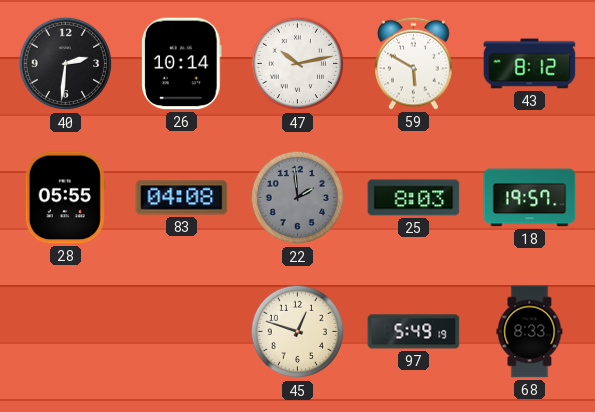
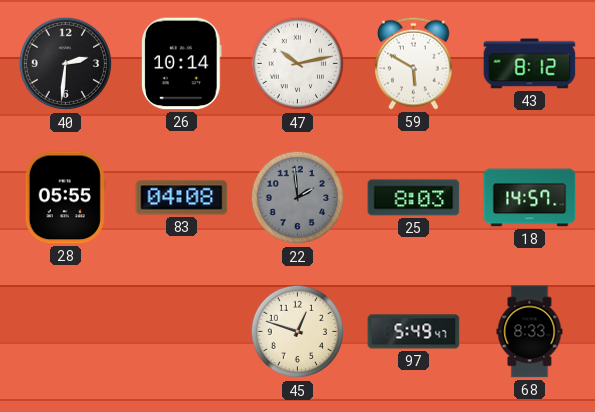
18: 19:57 -> 14:57 (530, 198)
97: 5:49:19 -> 5:49:47 (414, 332)
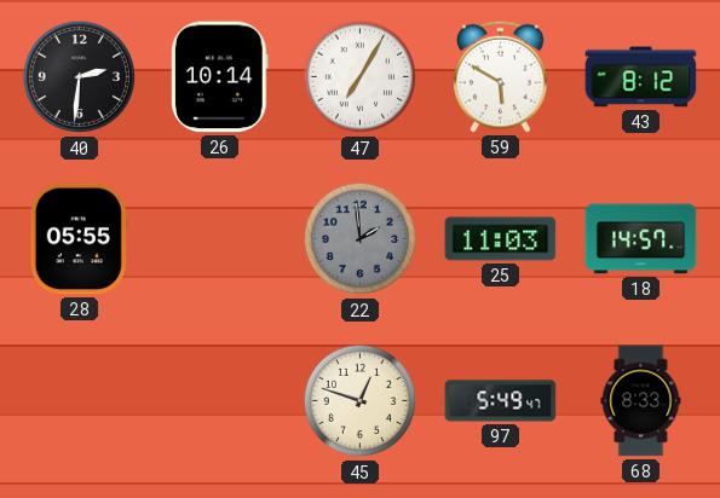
47: 10:13 -> 7:05 (361, 77)
83: 04:08 -> none (182, 198)
25: 8:03 -> 11:03 (501, 239)
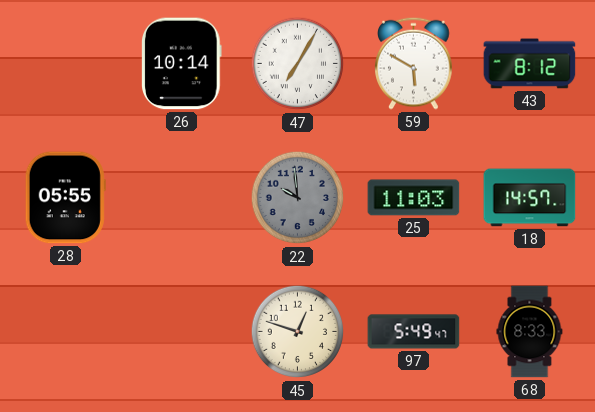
40: 2:31 -> none (80, 77)
22: 1:59 -> 9:59 (298, 198)
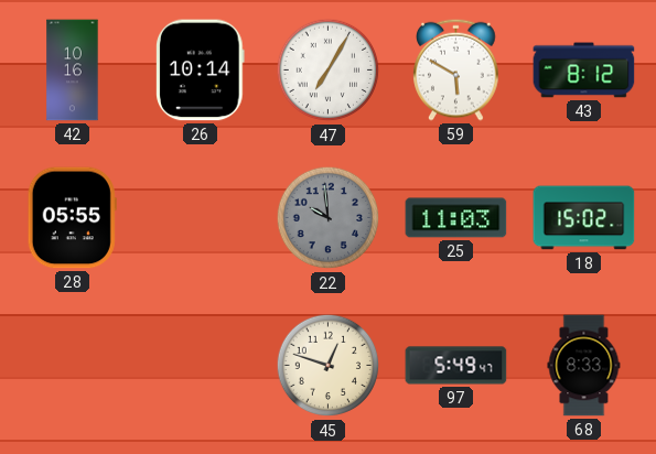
42: none -> 10:16 (73, 71)
18: 14:57 -> 15:02 (584, 218)
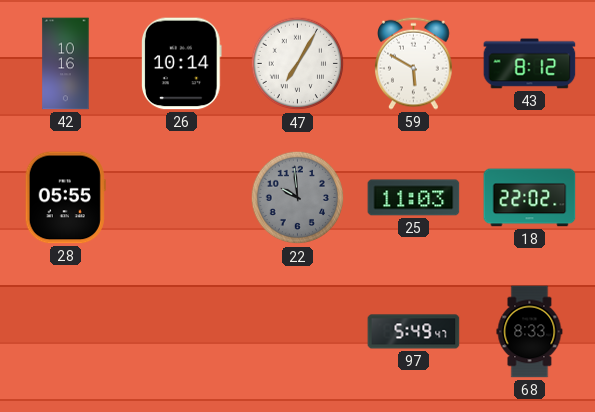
18: 15:02 -> 22:02 (530, 198)
45: 12:48 -> none (329, 366)
